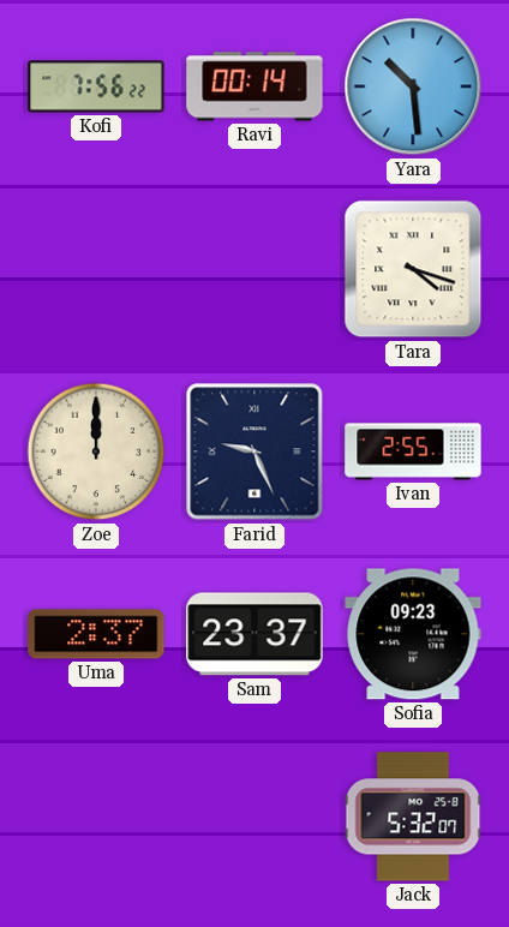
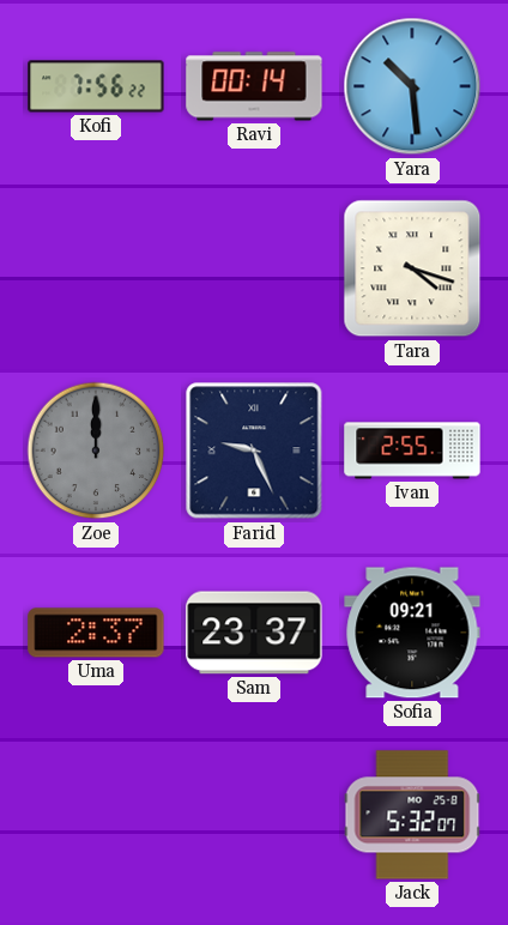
Zoe dial: cream -> grey (96, 451)
Sofia: 09:23 -> 09:21 (412, 633)
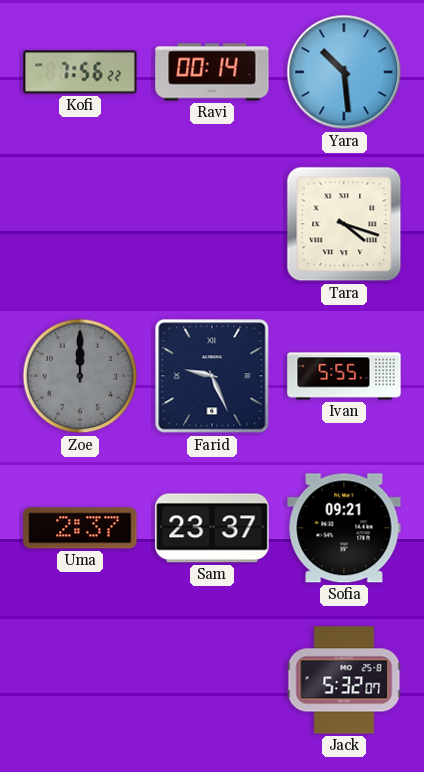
Ivan: 2:55 -> 5:55 (344, 376)
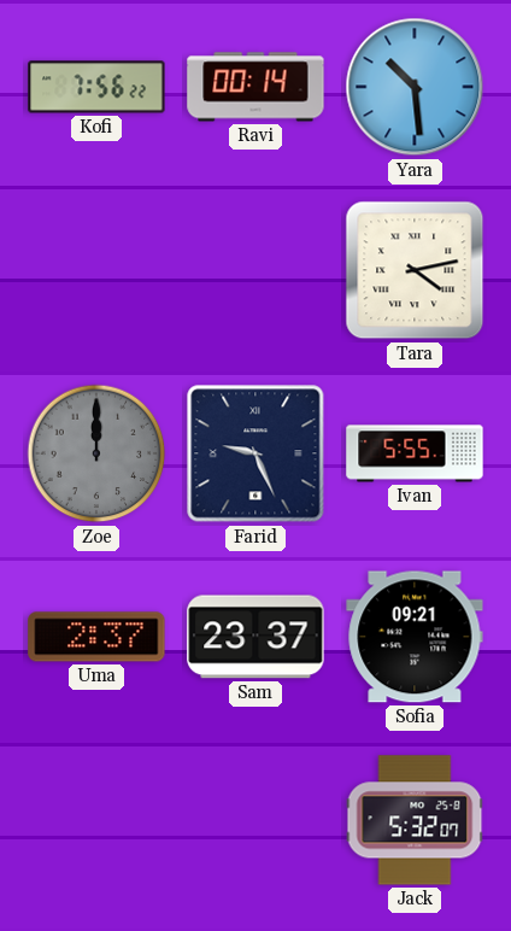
Tara: 4:18 -> 4:13 (415, 270)
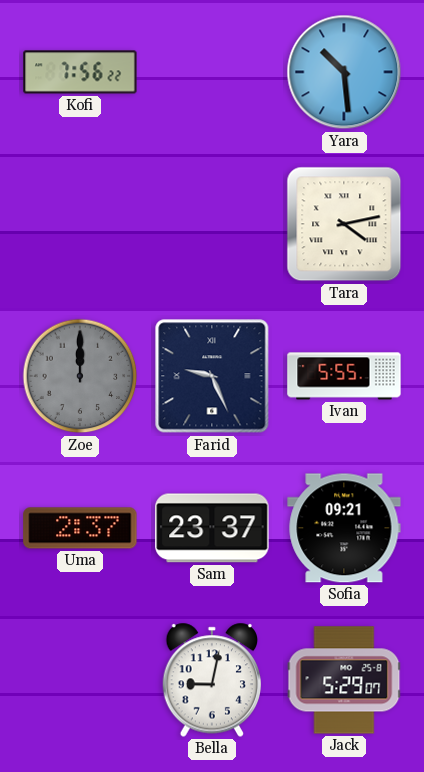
Ravi: 00:14 -> none (255, 87)
Bella: none -> 9:02 (211, 680)
Jack: 5:32 -> 5:29 (344, 680)
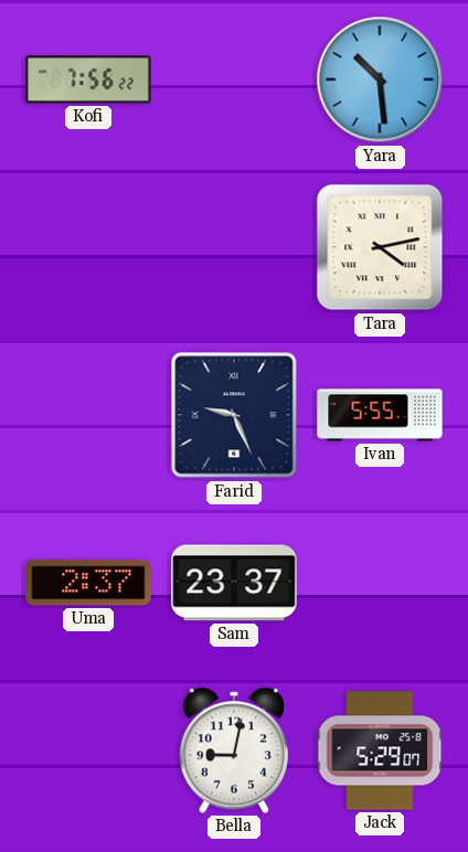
Zoe: 12:00 -> none (80, 376)
Sofia: 09:21 -> none (344, 528)
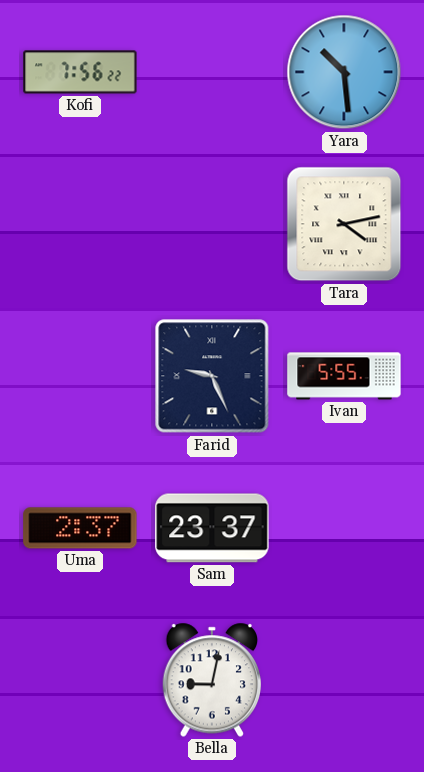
Jack: 5:29 -> none (380, 750)
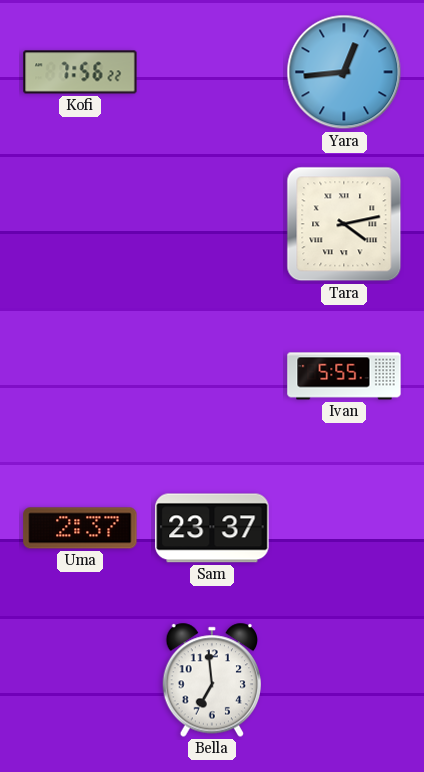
Yara: 10:29 -> 12:44 (344, 72)
Farid: 9:26 -> none (212, 376)
Bella: 9:02 -> 6:59 (211, 680)
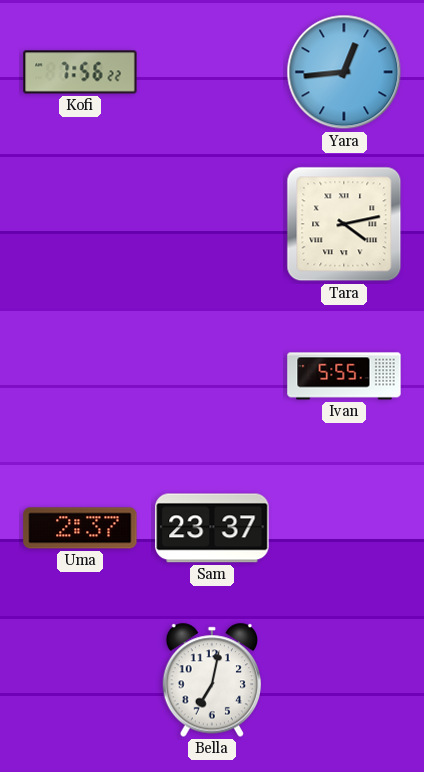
Bella: 6:59 -> 7:02 (211, 680)
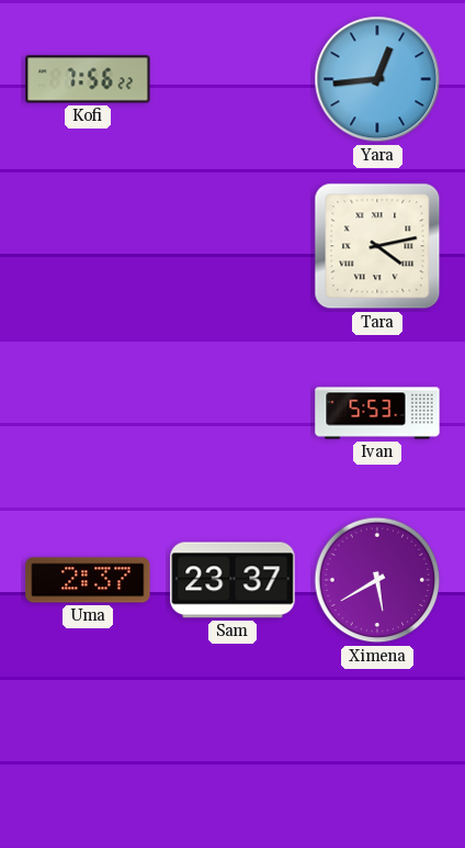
Ivan: 5:55 -> 5:53 (377, 413)
Ximena: none -> 5:40 (377, 580)
Bella: 7:02 -> none (211, 680)
